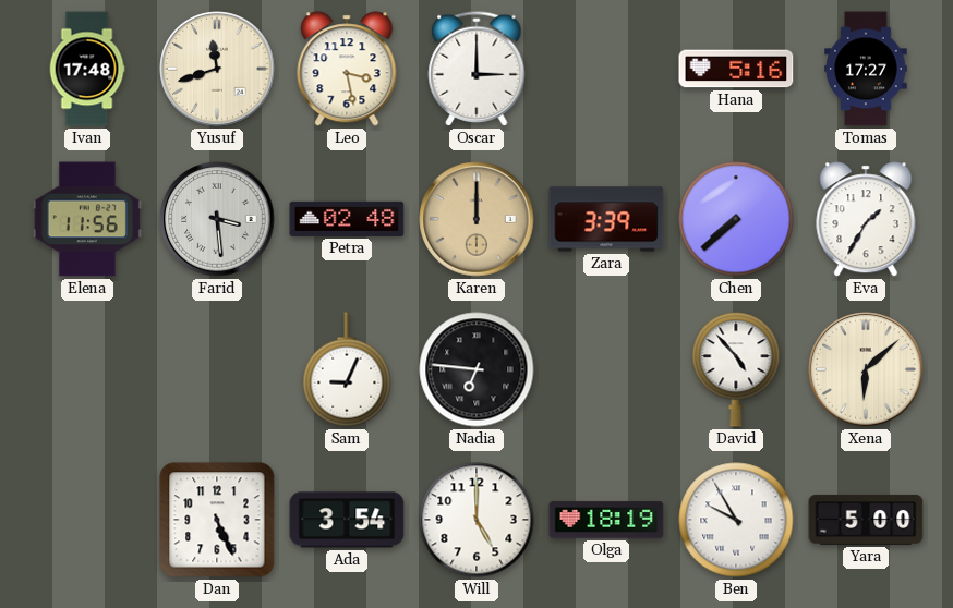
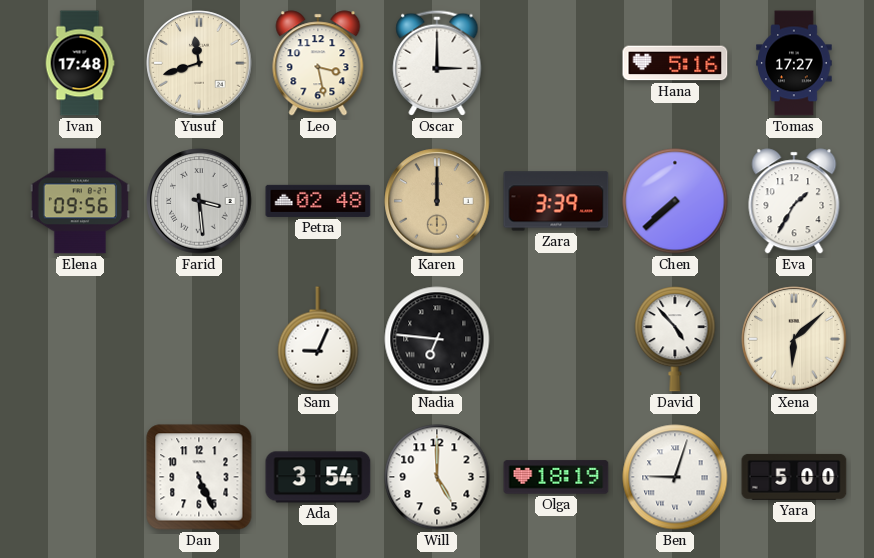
Elena: 11:56 -> 09:56 (80, 201)
Ben: 9:55 -> 9:03 (675, 477)
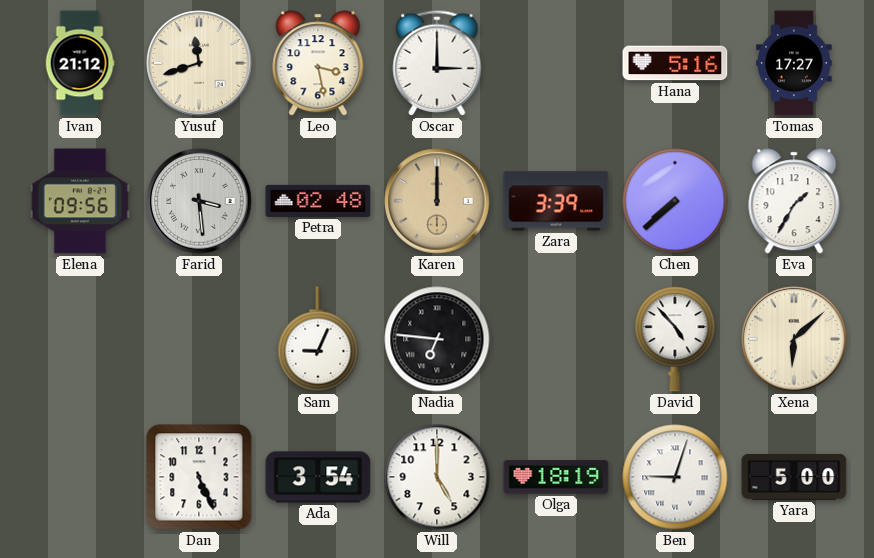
Ivan: 17:48 -> 21:12 (80, 63)
